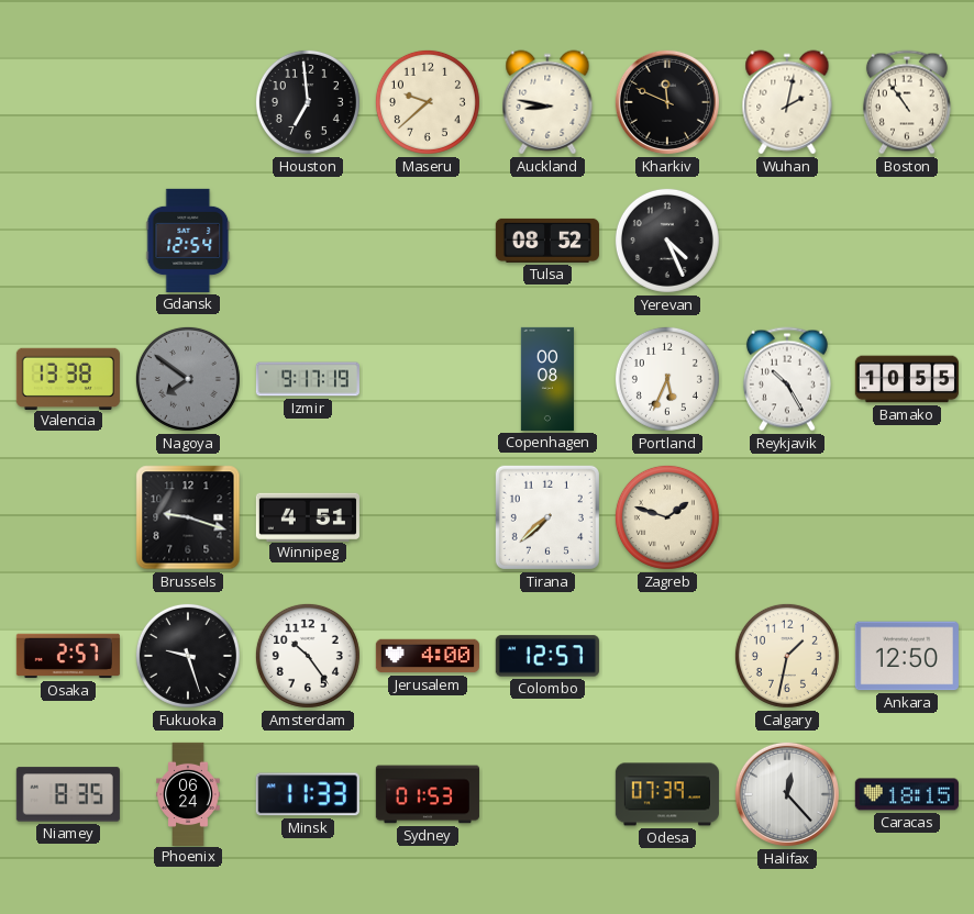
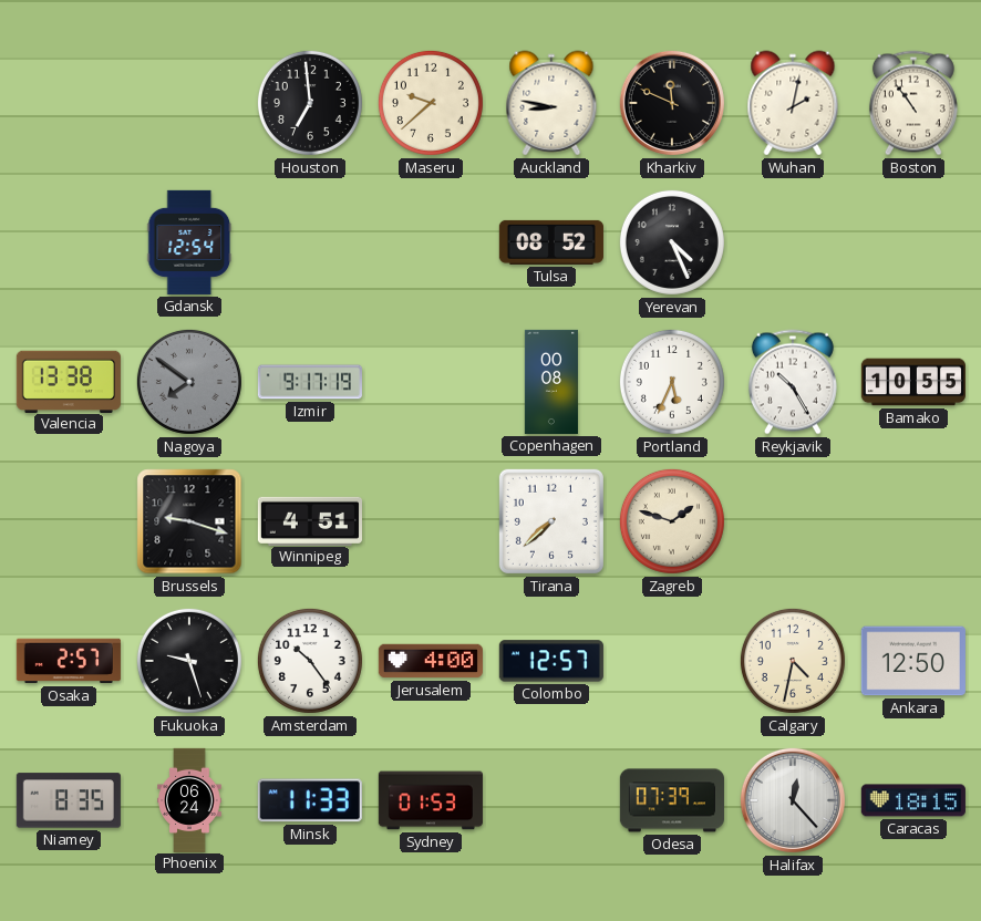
Calgary: 1:32 -> 4:32 (793, 661)
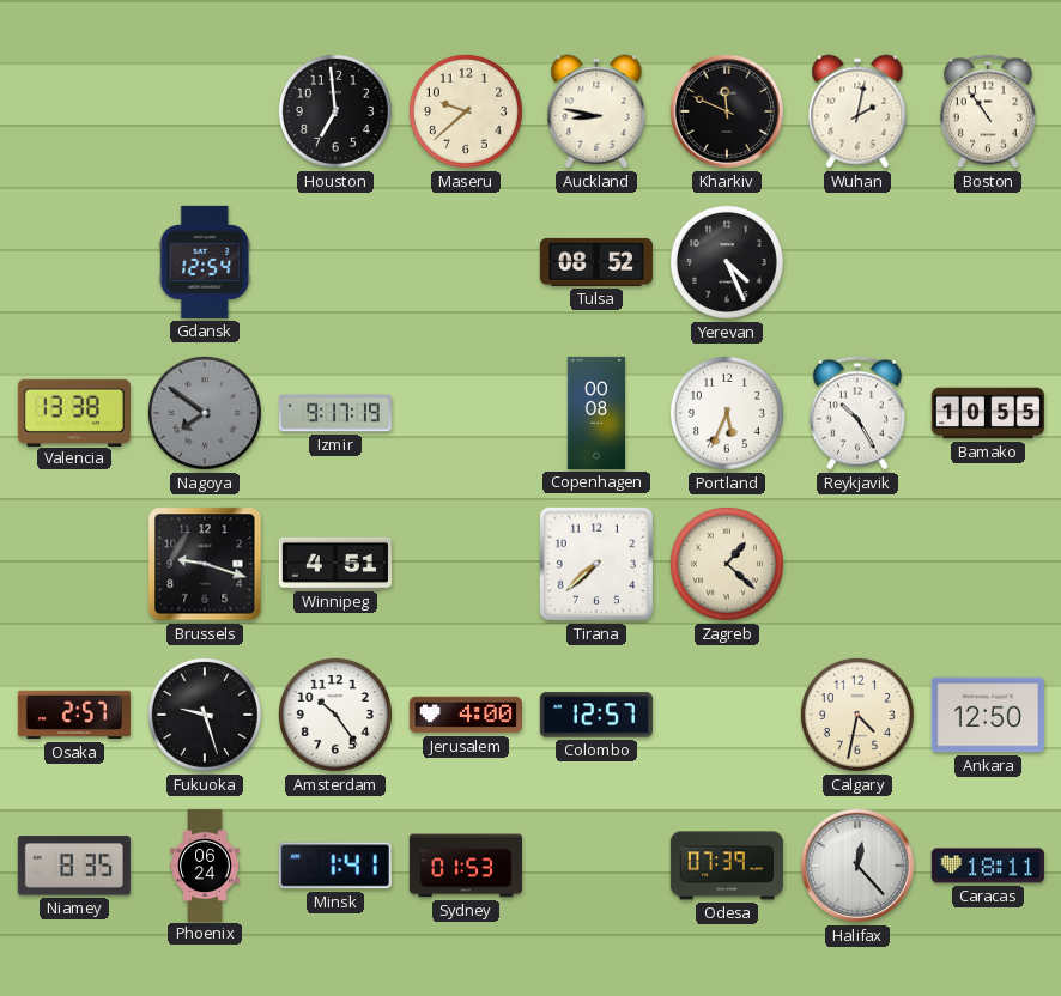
Zagreb: 1:48 -> 1:22 (727, 564)
Minsk: 11:33 -> 1:41 (335, 866)
Caracas: 18:15 -> 18:11 (988, 866)
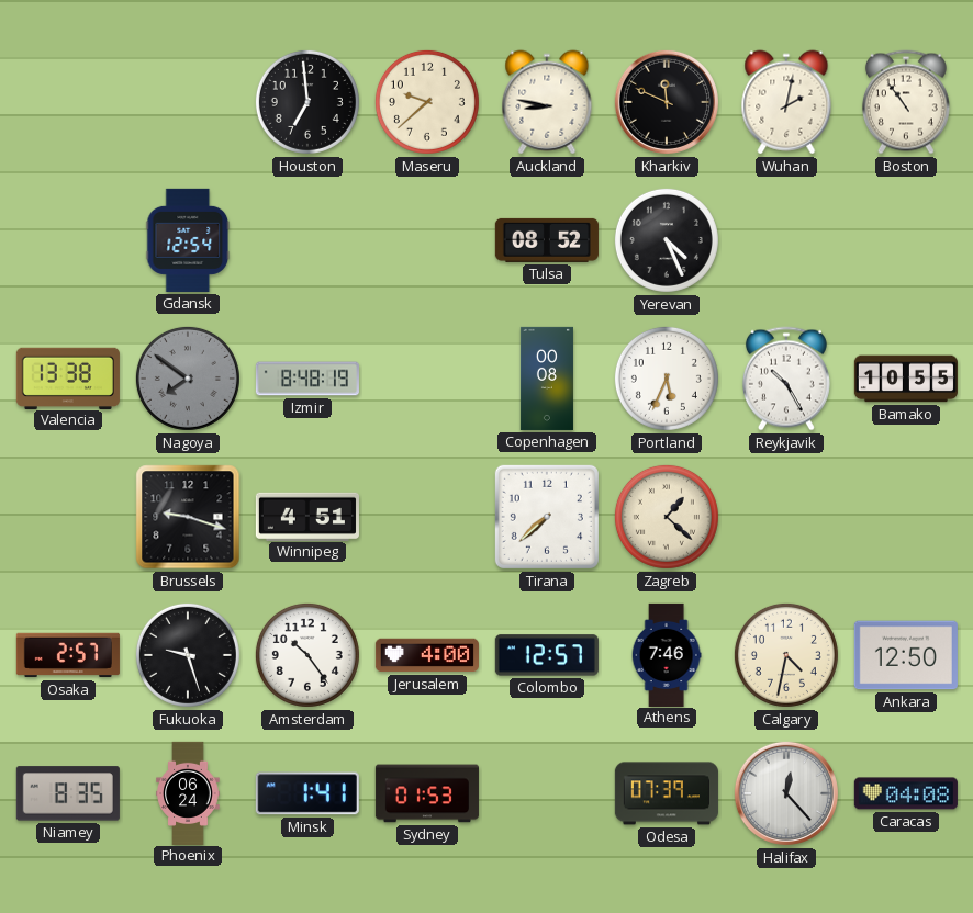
Izmir: 9:17 -> 8:48 (307, 379)
Athens: none -> 7:46 (667, 654)
Caracas: 18:11 -> 04:08 (906, 793)
